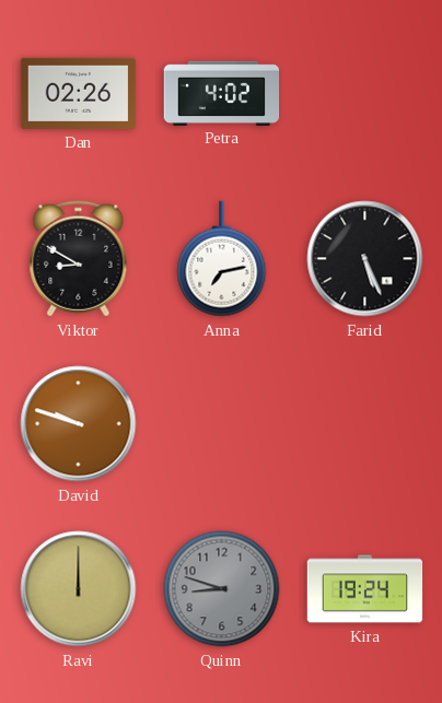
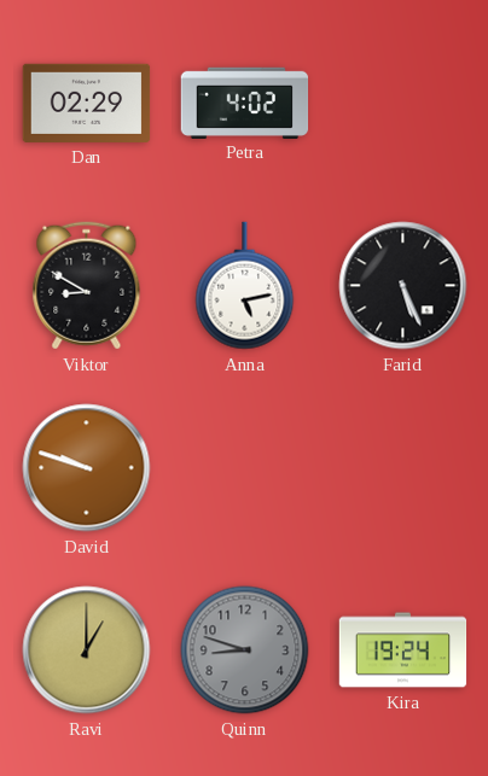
Dan: 02:26 -> 02:29 (87, 103)
Anna: 7:13 -> 5:13 (245, 286)
Ravi: 12:00 -> 1:00 (87, 650)
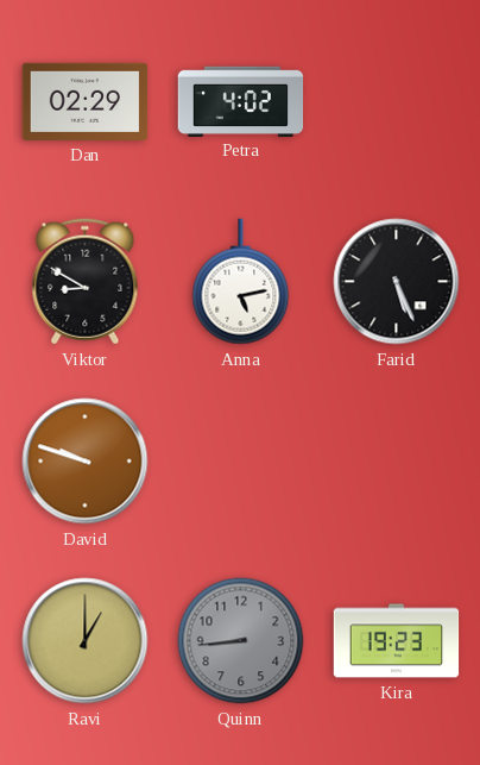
Quinn: 8:48 -> 8:44 (241, 641)
Kira: 19:24 -> 19:23 (397, 641)
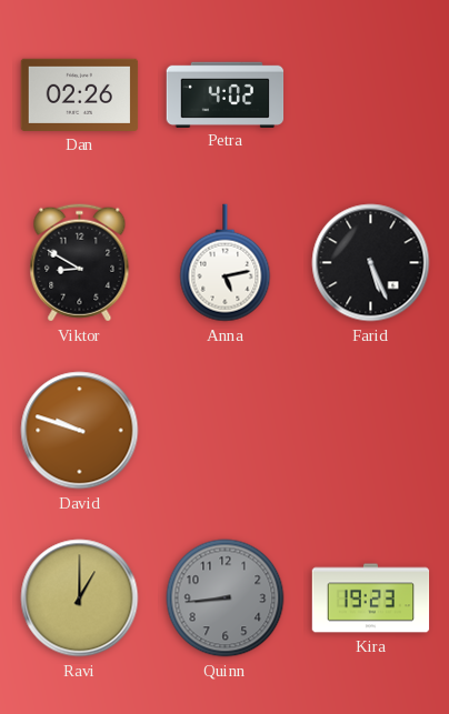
Dan: 02:29 -> 02:26 (80, 94)
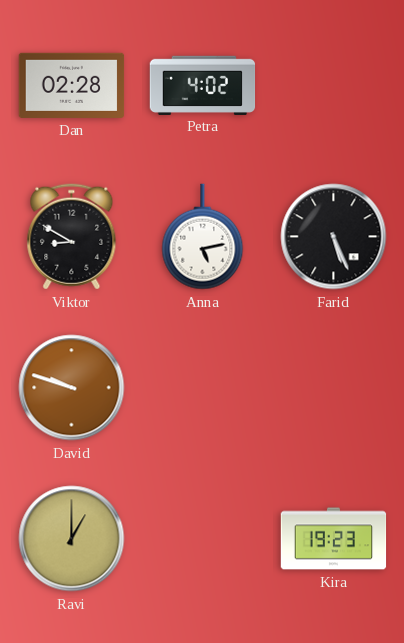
Dan: 02:26 -> 02:28 (72, 85)
Quinn: 8:44 -> none (226, 599)
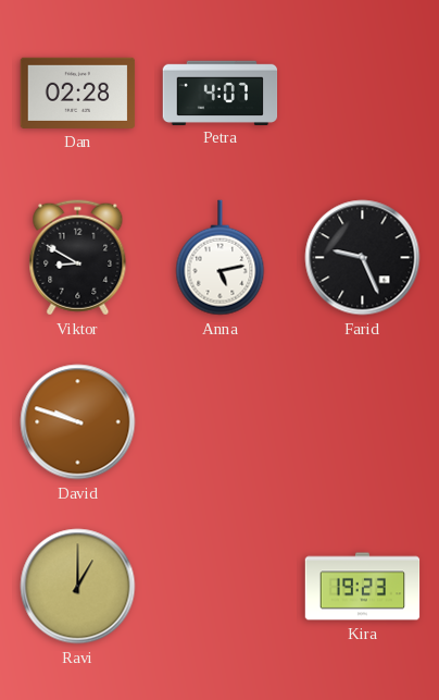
Petra: 4:02 -> 4:07 (221, 93)
Farid: 5:26 -> 9:26 (363, 258)
